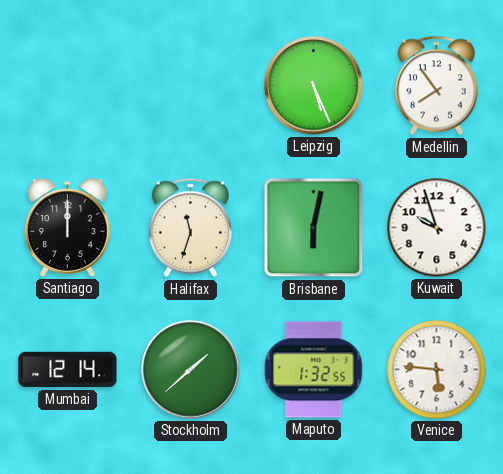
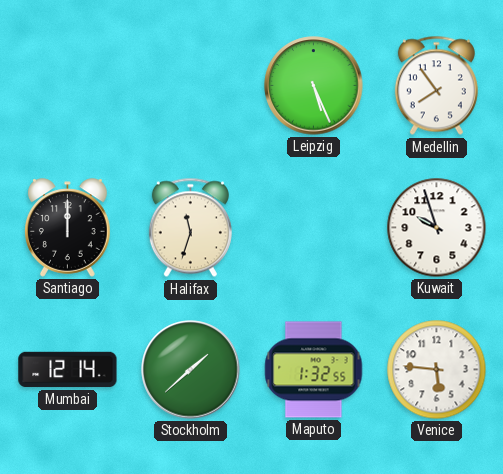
Brisbane: 6:02 -> none (314, 228)
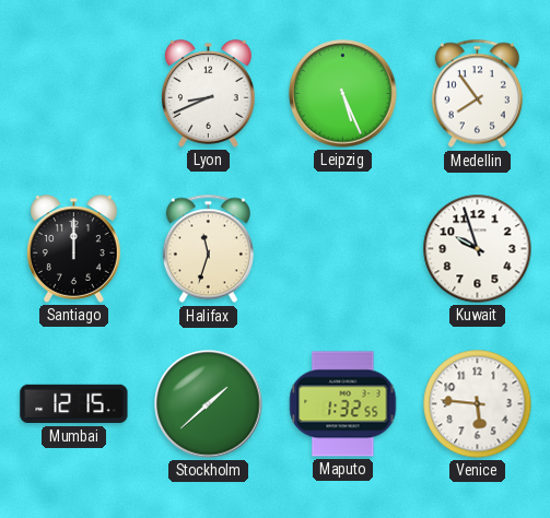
Lyon: none -> 8:41 (209, 94)
Mumbai: 12:14 -> 12:15 (74, 404)
